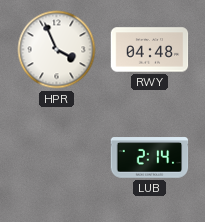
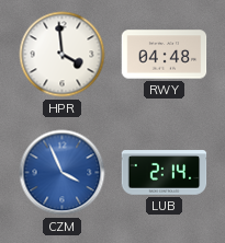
HPR: 3:56 -> 3:59 (63, 55)
CZM: none -> 3:56 (63, 173)
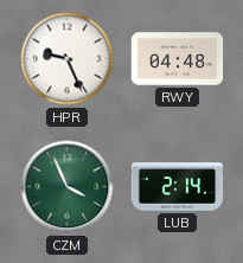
HPR: 3:59 -> 9:26 (68, 59)
CZM dial: blue -> green (68, 187)
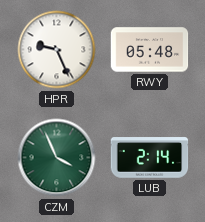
RWY: 04:48 -> 05:48 (150, 50)
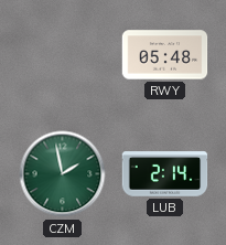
HPR: 9:26 -> none (57, 50)
CZM: 3:56 -> 1:58 (63, 174)
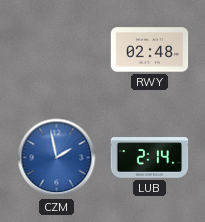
RWY: 05:48 -> 02:48 (150, 50)
CZM dial: green -> blue (57, 158)
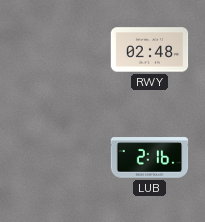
CZM: 1:58 -> none (57, 158)
LUB: 2:14 -> 2:16 (150, 158)
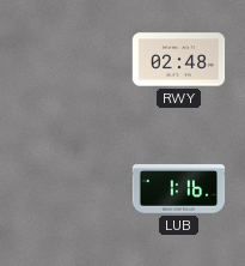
LUB: 2:16 -> 1:16 (179, 189)
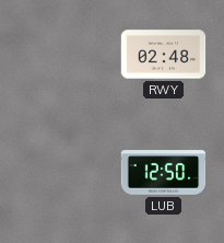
LUB: 1:16 -> 12:50 (164, 173)
